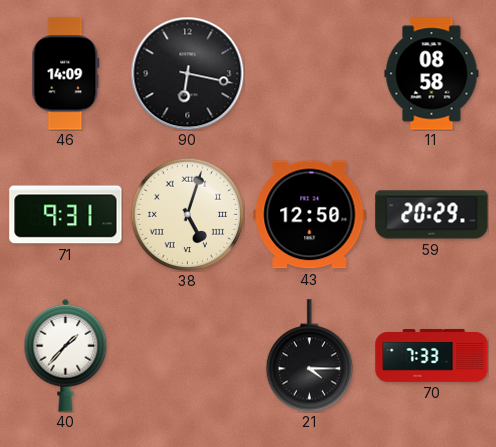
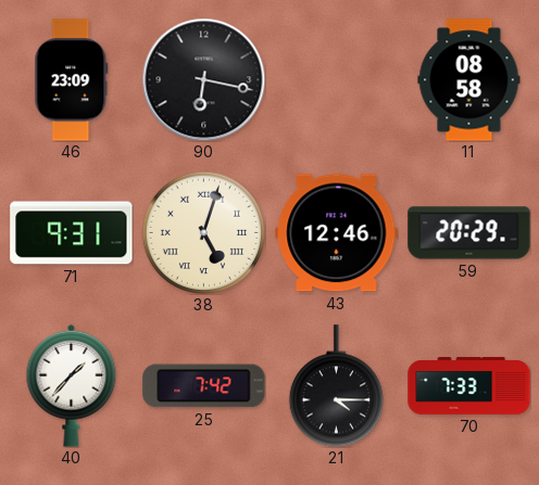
46: 14:09 -> 23:09 (72, 80)
43: 12:50 -> 12:46 (337, 233)
25: none -> 7:42 (204, 386)
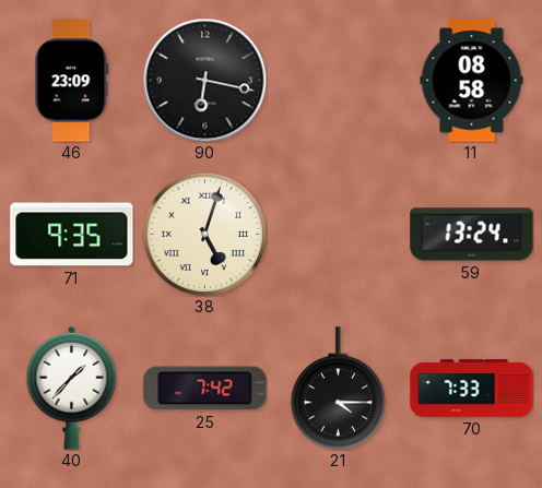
71: 9:31 -> 9:35 (72, 235)
43: 12:46 -> none (337, 233)
59: 20:29 -> 13:24 (472, 235)
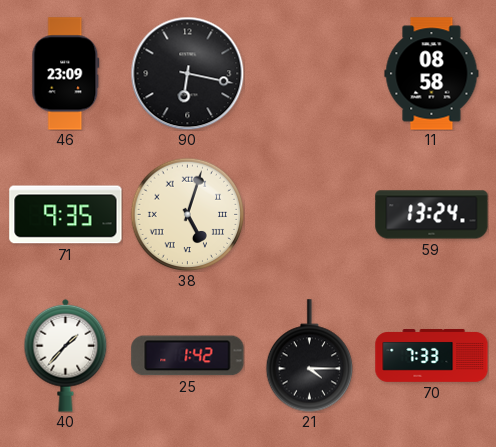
25: 7:42 -> 1:42 (188, 356)
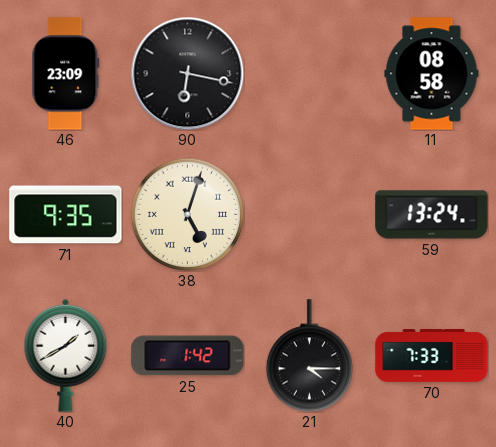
40: 1:37 -> 1:40 (66, 355)
